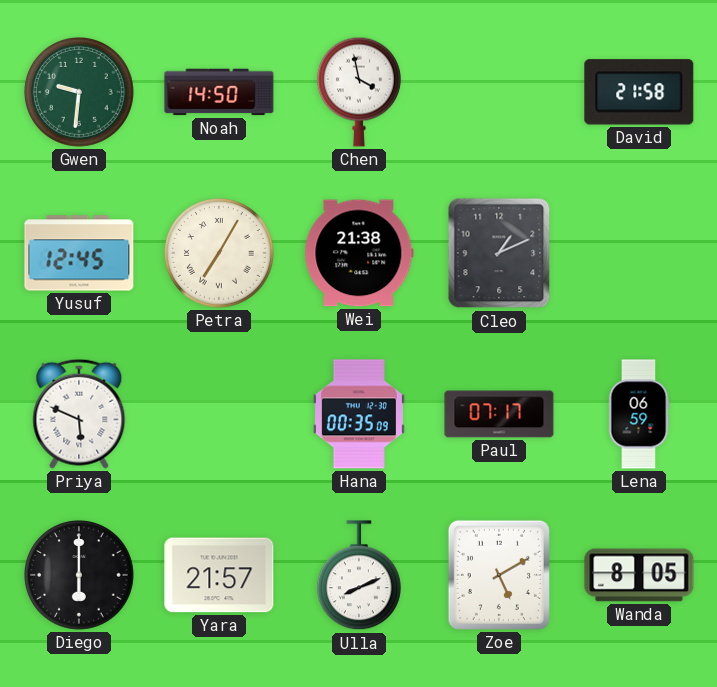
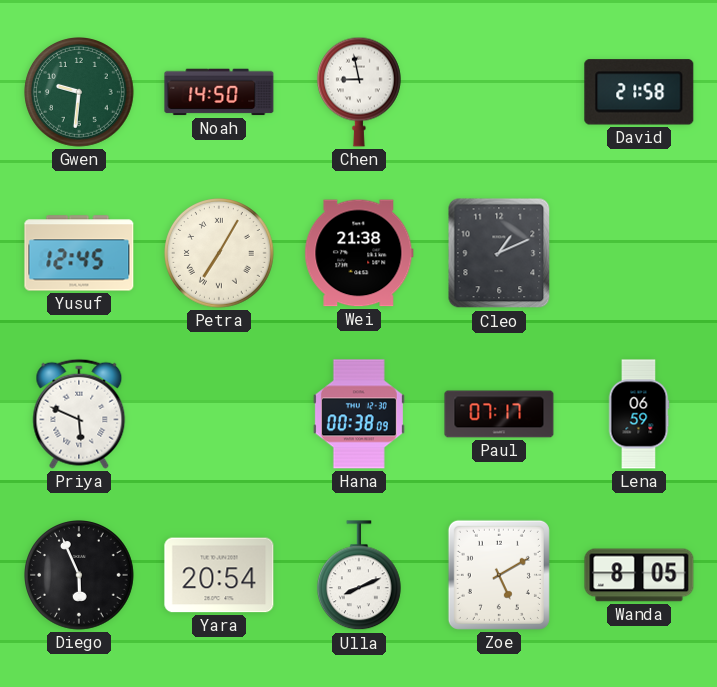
Chen: 3:58 -> 8:58 (359, 92)
Hana: 00:35 -> 00:38 (359, 414)
Diego: 6:00 -> 5:56 (80, 576)
Yara: 21:57 -> 20:54 (219, 575)
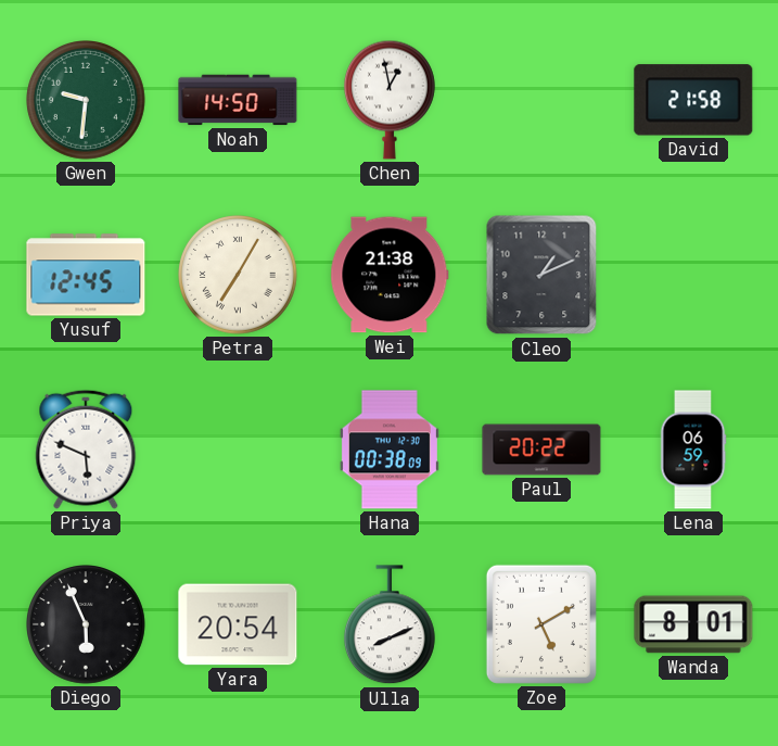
Chen: 8:58 -> 12:58 (390, 100)
Paul: 07:17 -> 20:22 (541, 450)
Wanda: 8:05 -> 8:01 (693, 624)
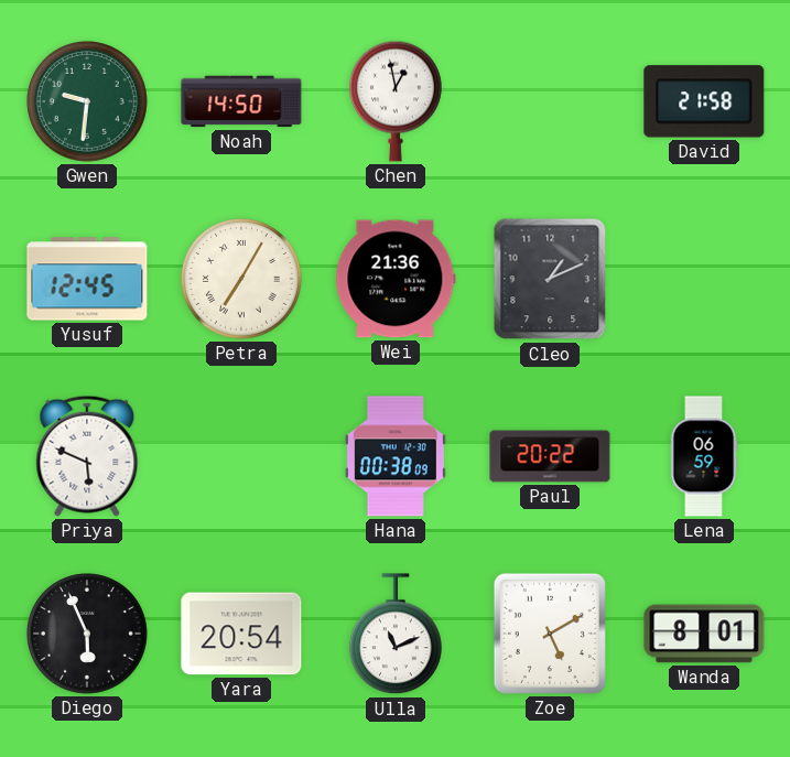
Wei: 21:38 -> 21:36 (396, 279)
Ulla: 8:11 -> 11:11 (396, 635)
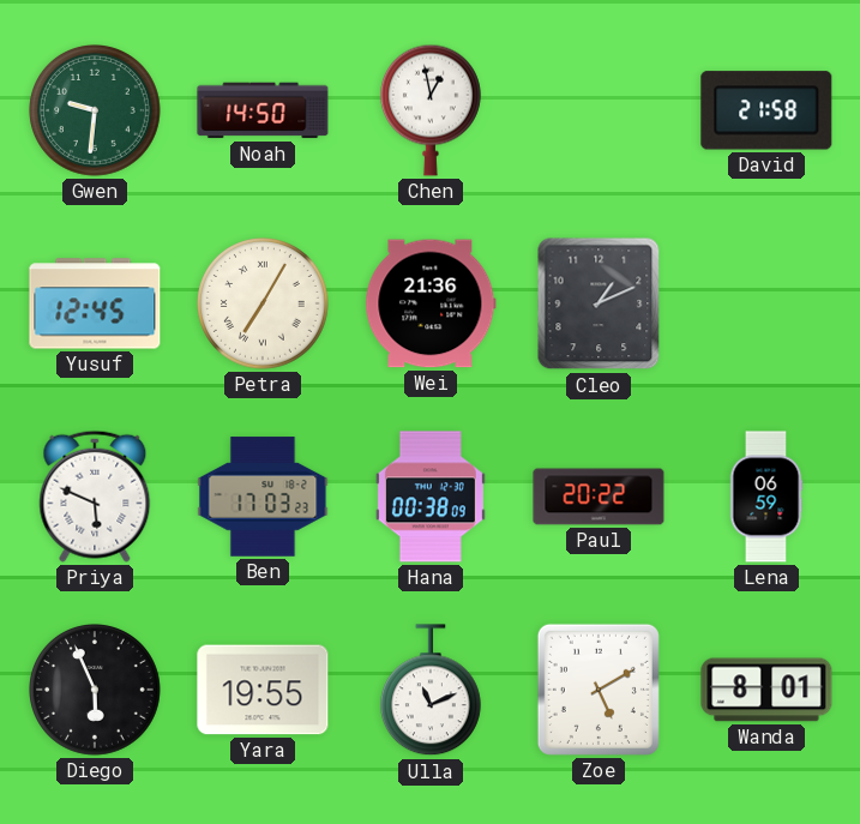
Ben: none -> 17:03 (263, 497)
Yara: 20:54 -> 19:55 (263, 690)
